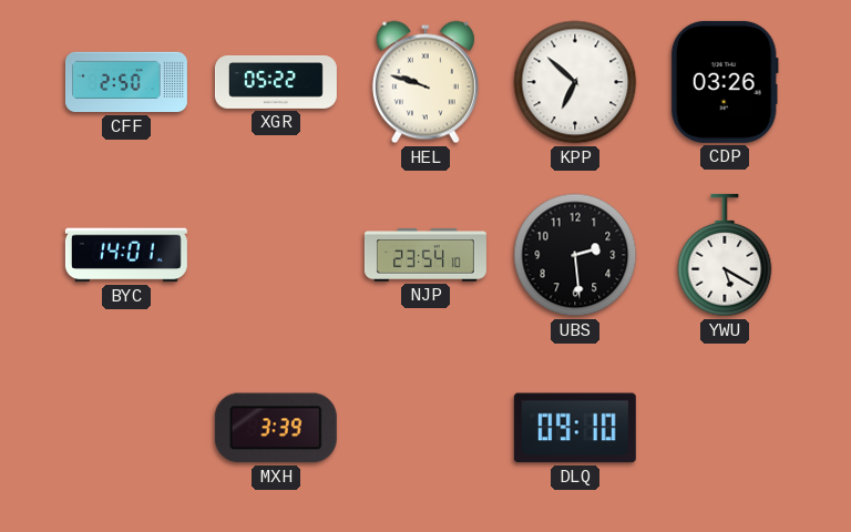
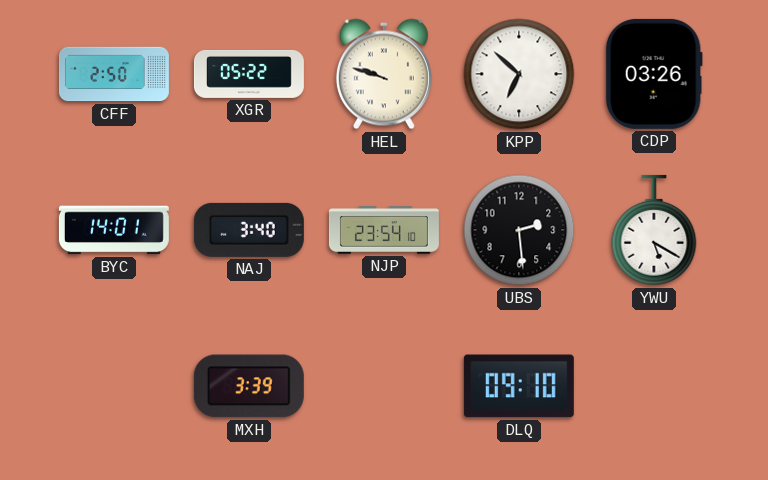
NAJ: none -> 3:40 (249, 230)
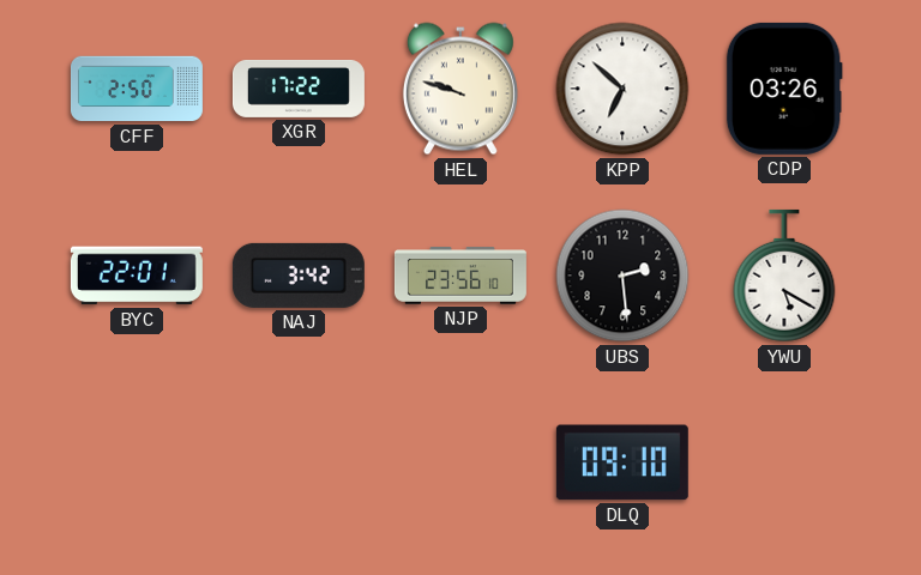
XGR: 05:22 -> 17:22 (299, 89)
BYC: 14:01 -> 22:01 (137, 276)
NAJ: 3:40 -> 3:42 (299, 276)
NJP: 23:54 -> 23:56 (460, 277)
MXH: 3:39 -> none (249, 386)
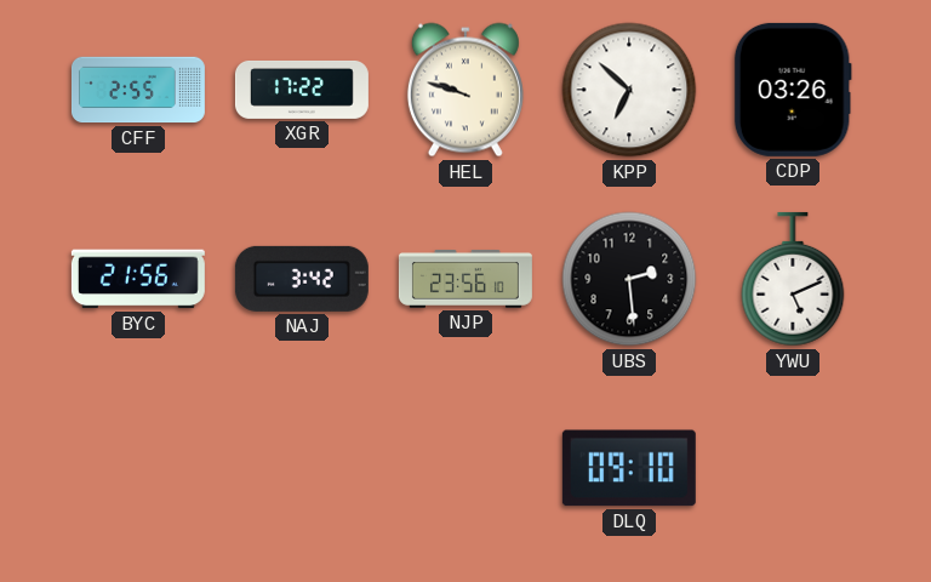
CFF: 2:50 -> 2:55 (138, 90)
BYC: 22:01 -> 21:56 (138, 279)
YWU: 5:20 -> 5:11 (793, 279)
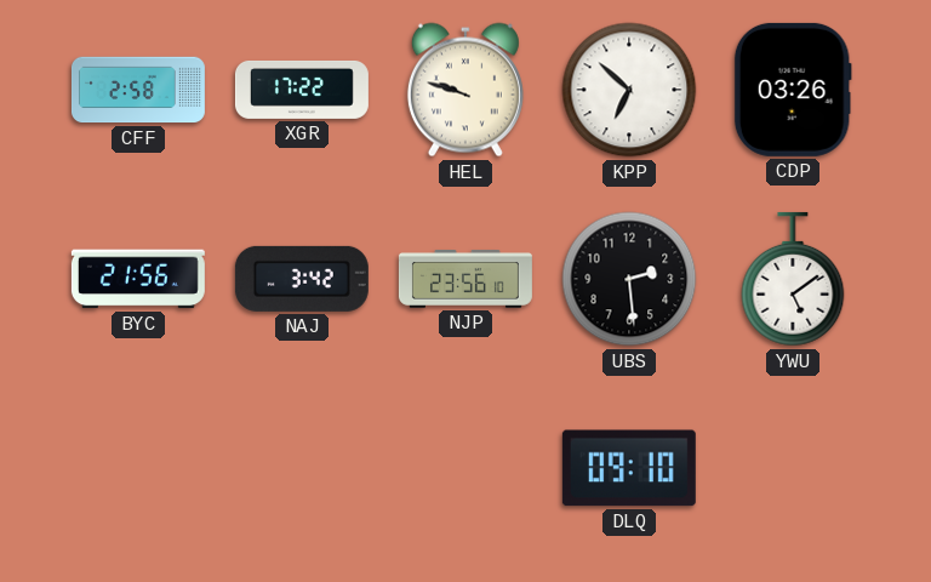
CFF: 2:55 -> 2:58 (138, 90)
YWU: 5:11 -> 5:09 (793, 279)
